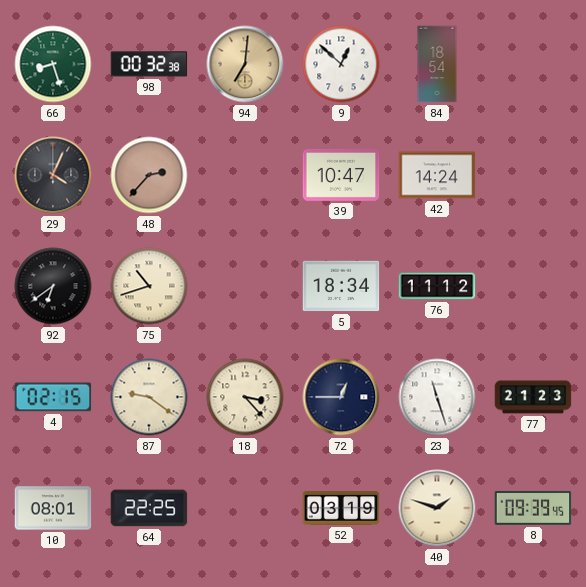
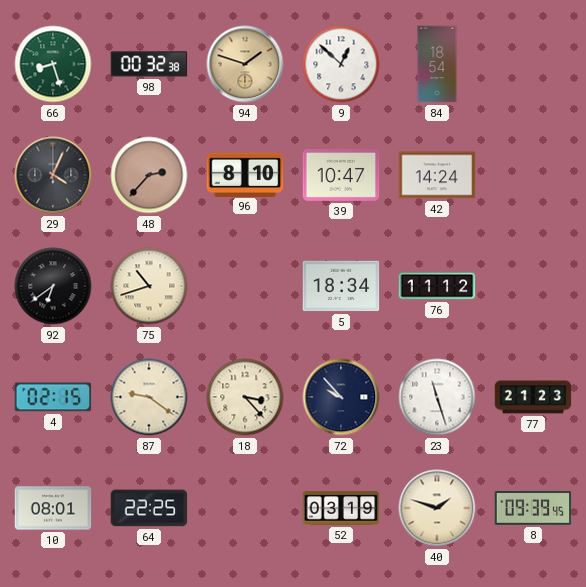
94: 7:01 -> 1:48 (245, 64)
96: none -> 8:10 (245, 174)
72: 12:45 -> 9:53 (341, 397)
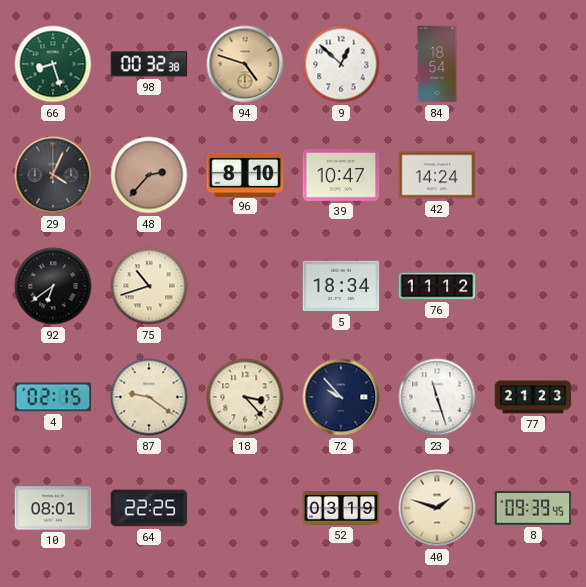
94: 1:48 -> 4:48 (245, 64)
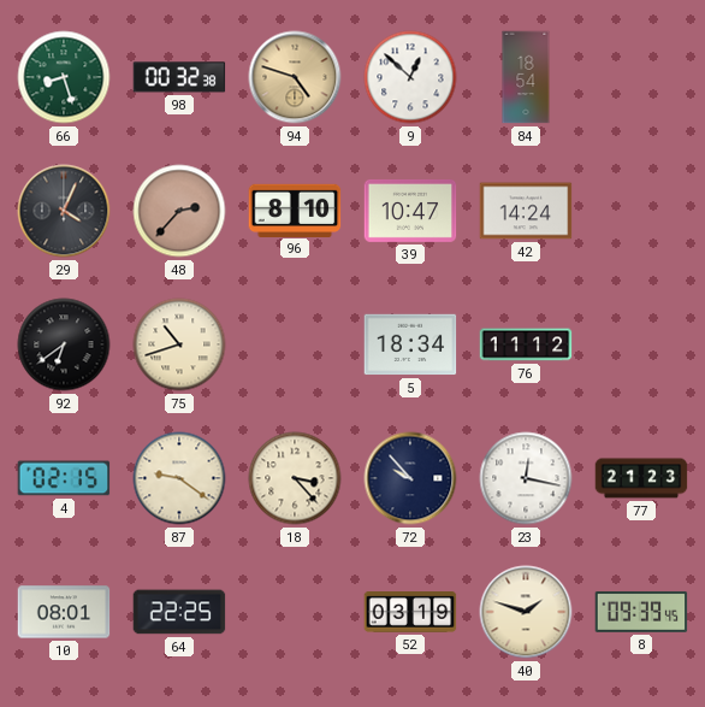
23: 11:27 -> 12:17 (526, 478)
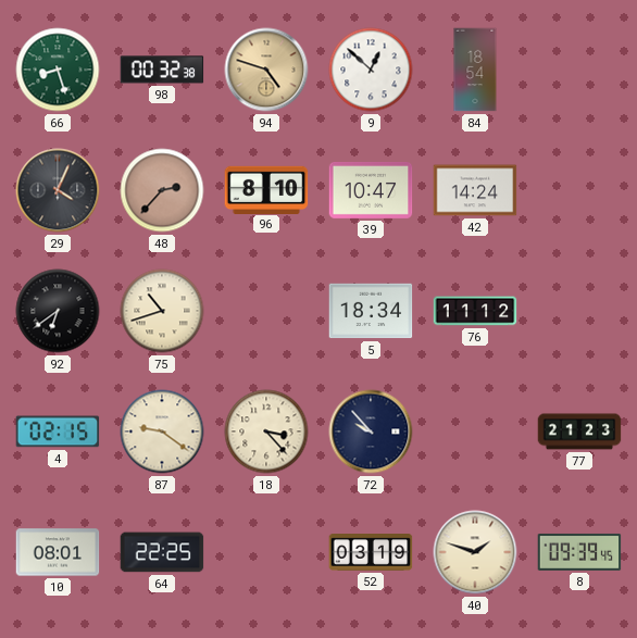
23: 12:17 -> none (526, 478)
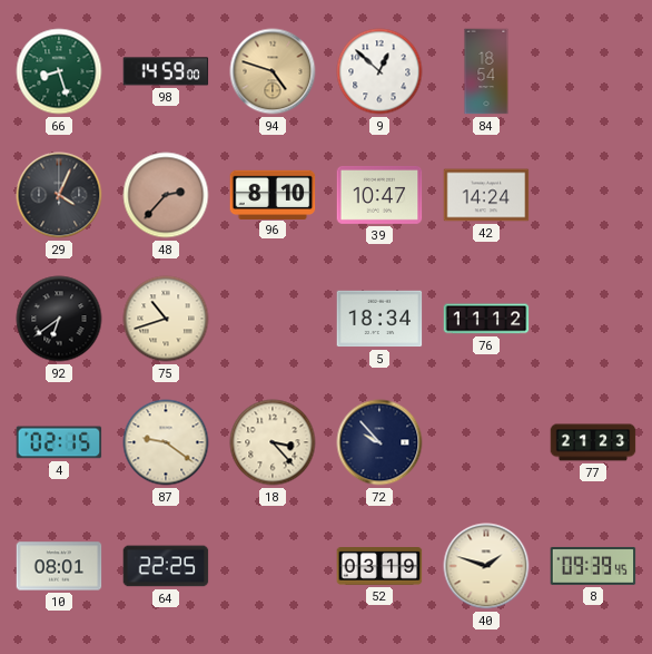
98: 00:32 -> 14:59 (166, 71)
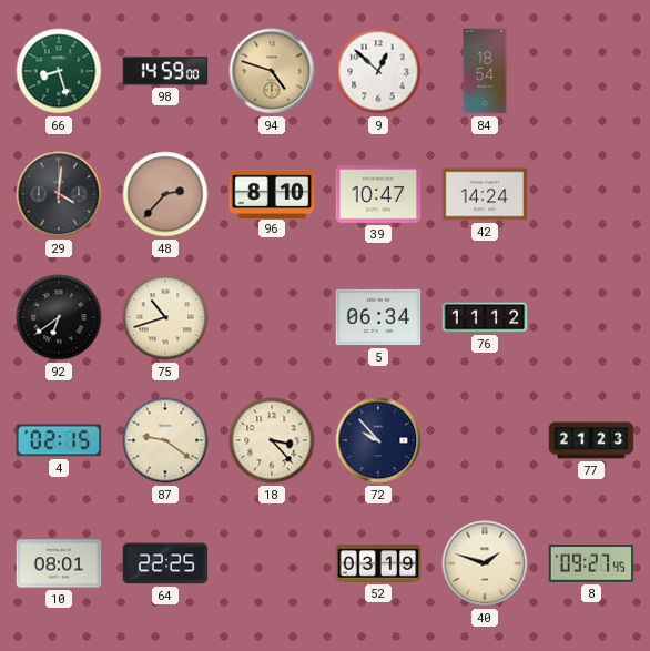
29: 4:04 -> 4:01 (59, 194)
5: 18:34 -> 06:34 (378, 317)
8: 09:39 -> 09:27 (591, 563)
